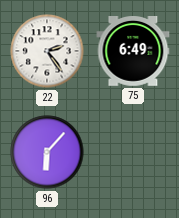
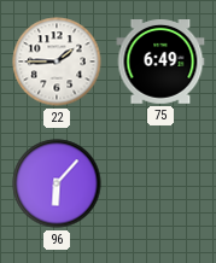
22: 2:24 -> 1:45 (57, 62)
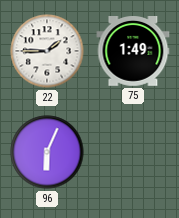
75: 6:49 -> 1:49 (133, 52)
96: 6:07 -> 6:04 (47, 152)
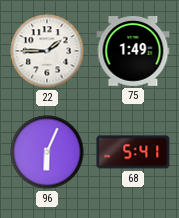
68: none -> 5:41 (133, 152)
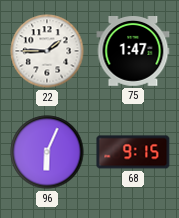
75: 1:49 -> 1:47 (133, 52)
68: 5:41 -> 9:15 (133, 152)
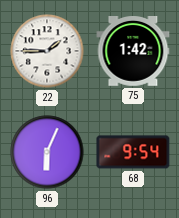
75: 1:47 -> 1:42 (133, 52)
68: 9:15 -> 9:54 (133, 152)
